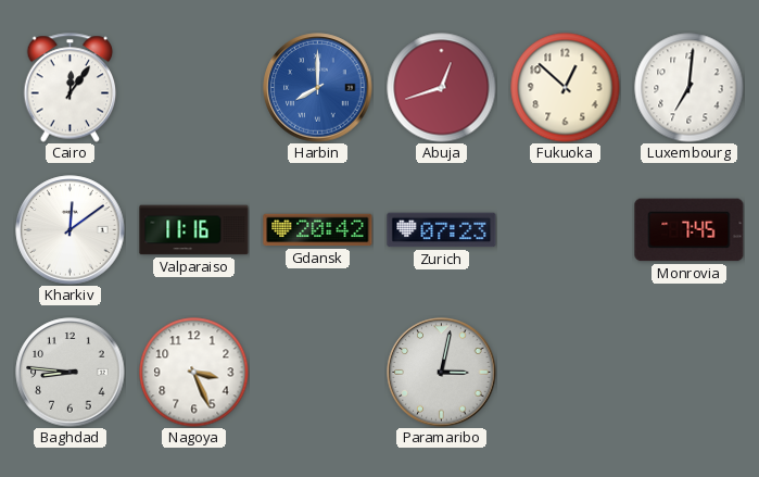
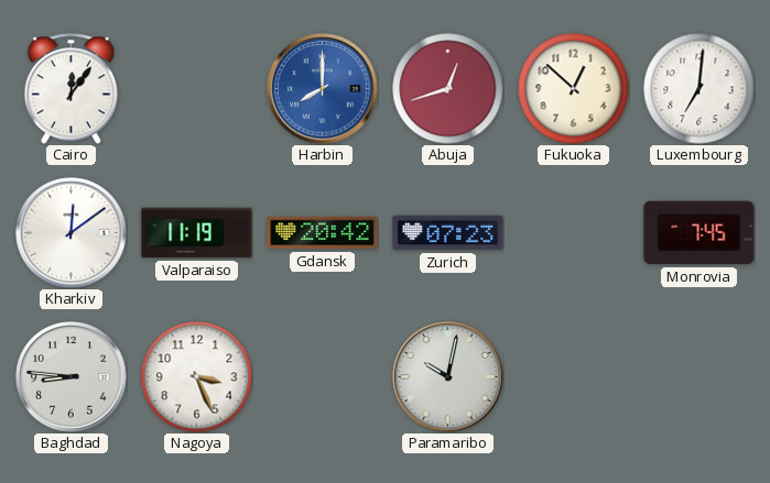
Valparaiso: 11:16 -> 11:19 (197, 233)
Paramaribo: 3:02 -> 10:02 (448, 377)
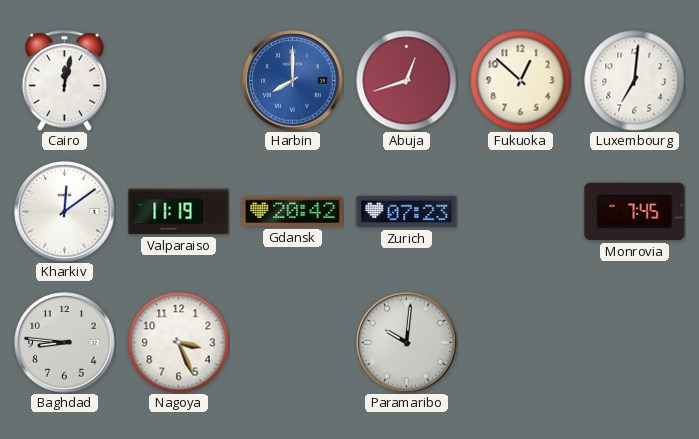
Cairo: 12:06 -> 12:02 (65, 81)
Paramaribo: 10:02 -> 10:01 (407, 343)
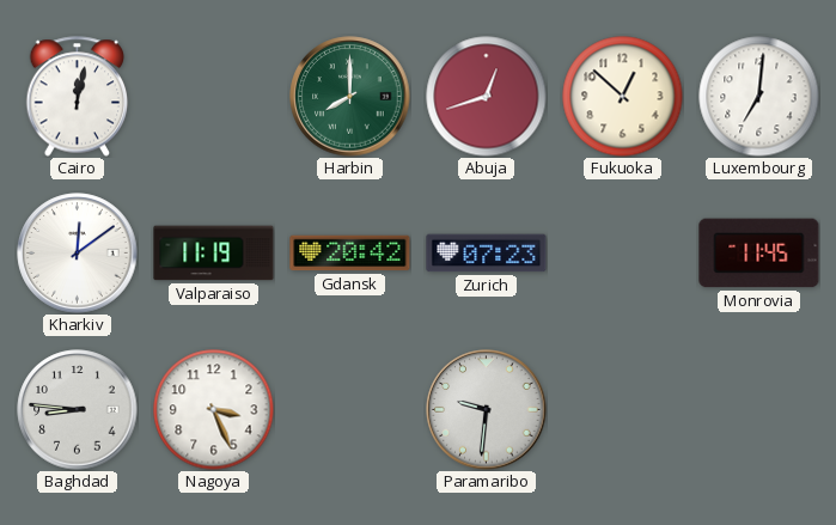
Harbin dial: blue -> green (350, 97)
Monrovia: 7:45 -> 11:45 (759, 254)
Paramaribo: 10:01 -> 9:31 (487, 410)
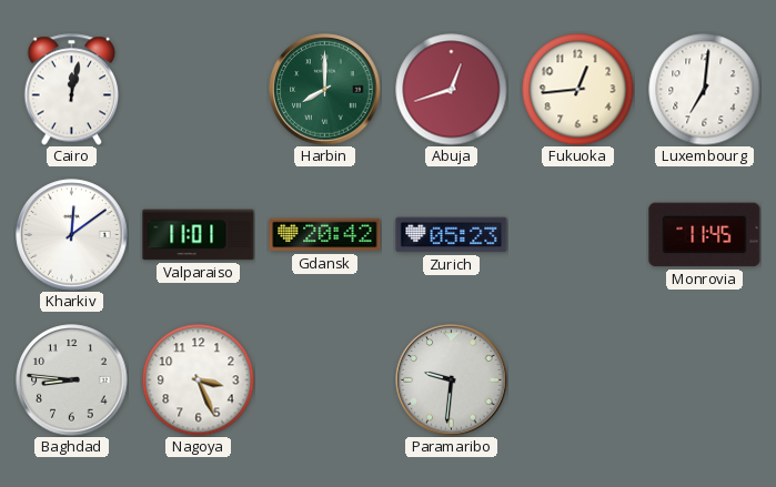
Fukuoka: 12:52 -> 12:44 (578, 90)
Valparaiso: 11:19 -> 11:01 (199, 235)
Zurich: 07:23 -> 05:23 (452, 235)
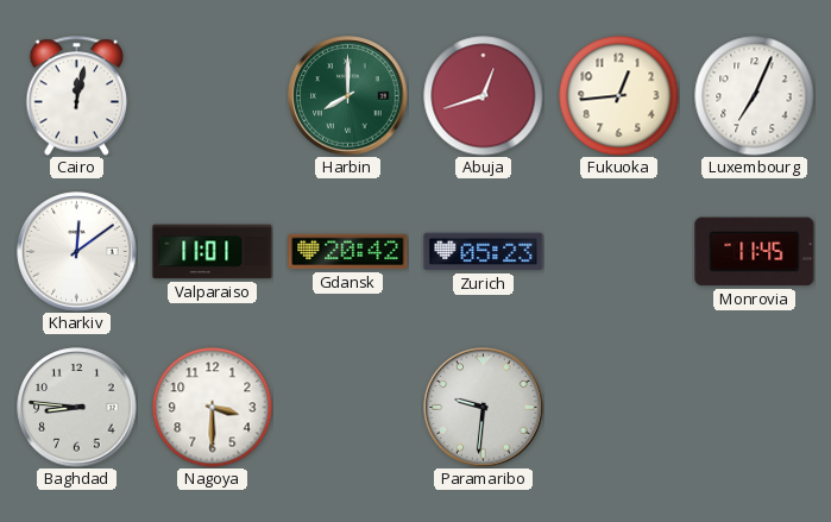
Luxembourg: 7:01 -> 7:04 (755, 96)
Nagoya: 3:26 -> 3:30 (213, 408)
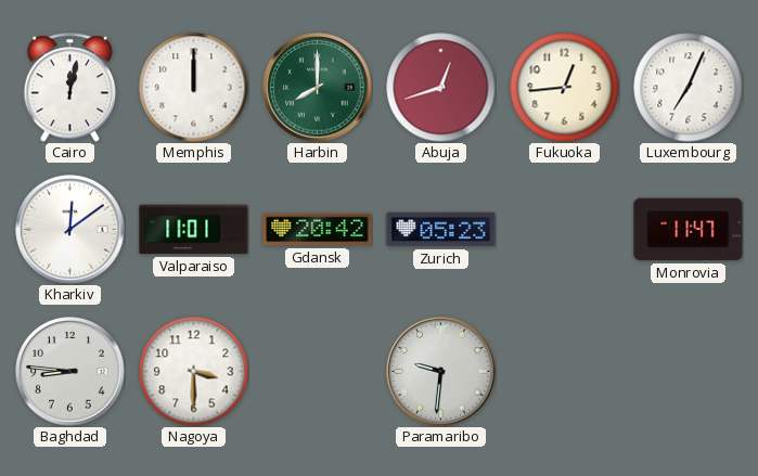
Memphis: none -> 12:00 (194, 88)
Monrovia: 11:45 -> 11:47 (689, 230)
